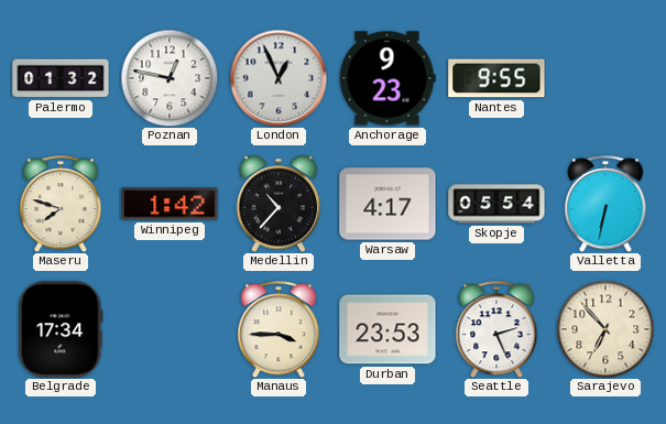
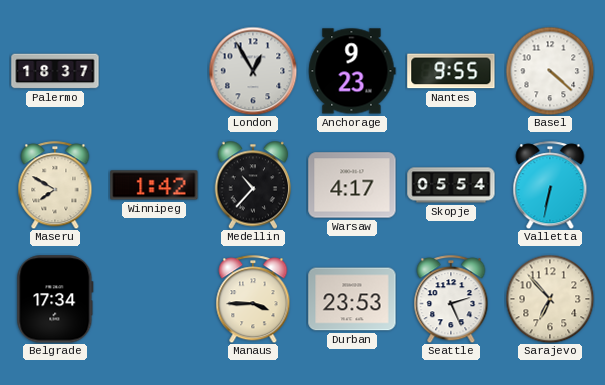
Palermo: 01:32 -> 18:37 (55, 71)
Poznan: 12:47 -> none (170, 78)
London: 12:56 -> 12:55 (253, 71)
Basel: none -> 4:22 (550, 71)
Maseru: 7:48 -> 7:50 (55, 185)
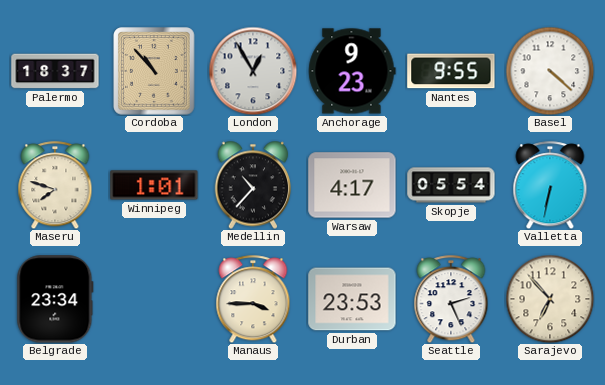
Cordoba: none -> 10:53 (154, 71)
Maseru: 7:50 -> 7:48 (55, 185)
Winnipeg: 1:42 -> 1:01 (154, 185)
Belgrade: 17:34 -> 23:34 (55, 299)
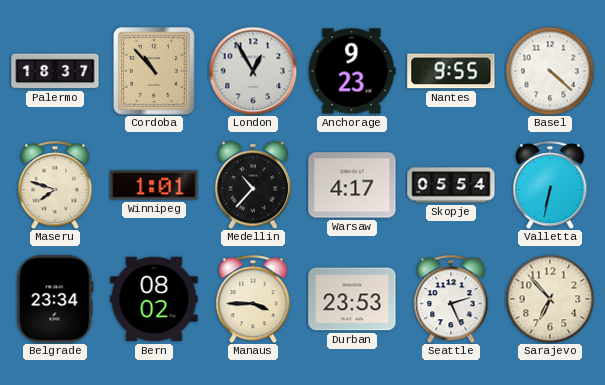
Bern: none -> 08:02 (154, 299)
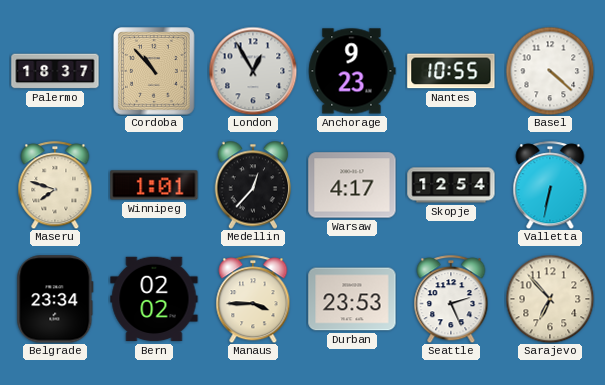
Nantes: 9:55 -> 10:55 (451, 71)
Medellin: 10:37 -> 12:37 (253, 185)
Skopje: 05:54 -> 12:54 (451, 185)
Bern: 08:02 -> 02:02 (154, 299)
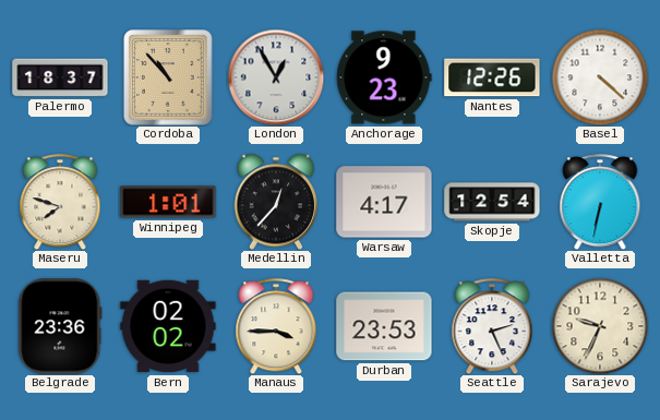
Nantes: 10:55 -> 12:26 (492, 77)
Belgrade: 23:34 -> 23:36 (60, 326)
Sarajevo: 6:53 -> 9:34 (600, 326)
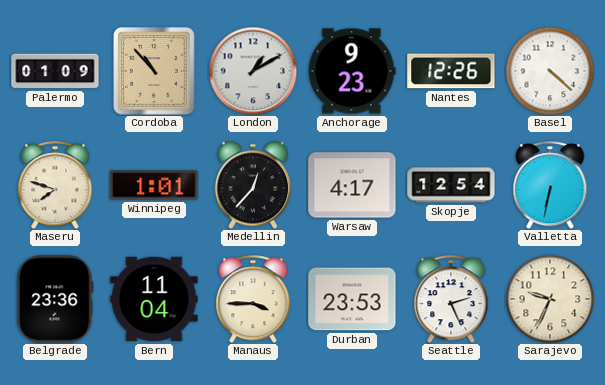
Palermo: 18:37 -> 01:09 (55, 71)
London: 12:55 -> 1:10 (253, 71)
Bern: 02:02 -> 11:04 (154, 299)
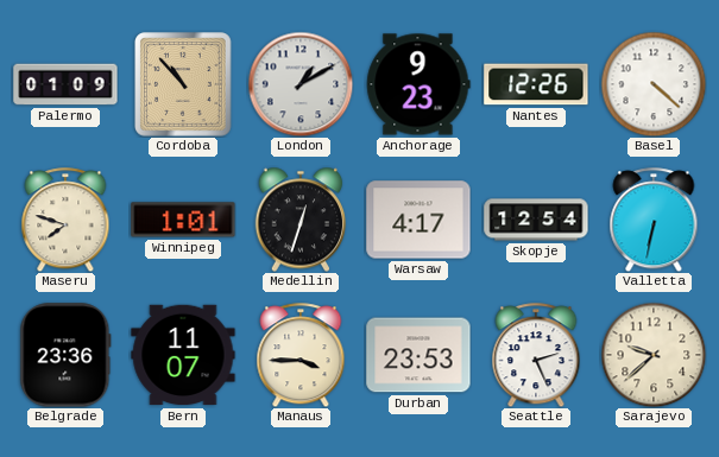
Medellin: 12:37 -> 12:33 (301, 220)
Bern: 11:04 -> 11:07 (183, 355)
Sarajevo: 9:34 -> 9:38 (654, 355)
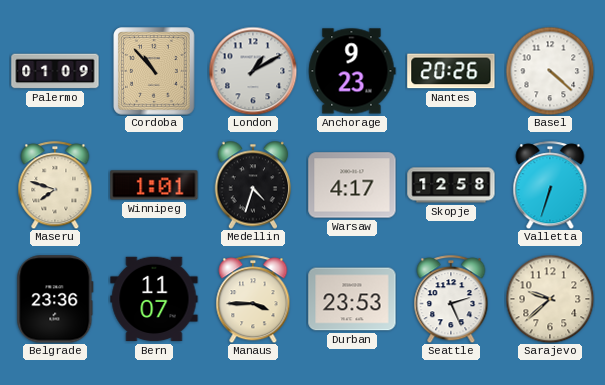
Nantes: 12:26 -> 20:26 (451, 71)
Medellin: 12:33 -> 4:33 (253, 185)
Skopje: 12:54 -> 12:58 (451, 185)
Valletta: 6:32 -> 6:33 (550, 185)
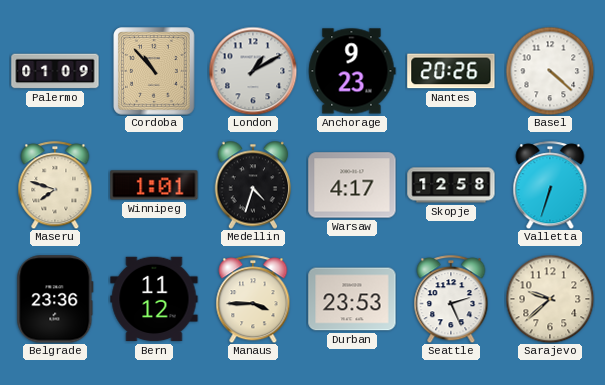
Bern: 11:07 -> 11:12 (154, 299)
